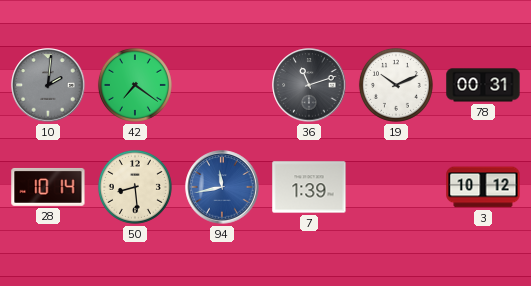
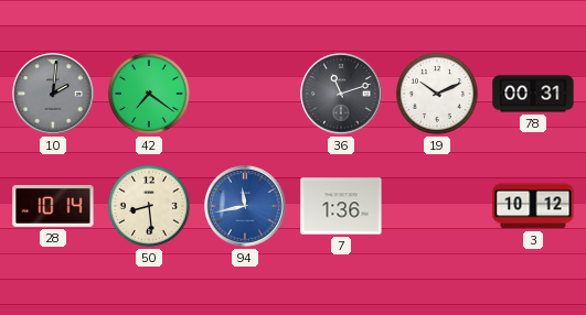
7: 1:39 -> 1:36 (341, 206)
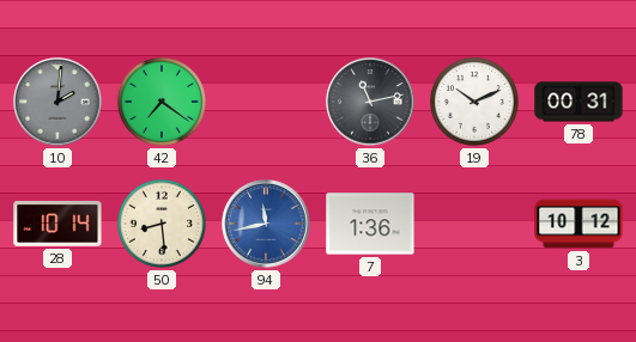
36: 11:12 -> 11:13 (370, 102)
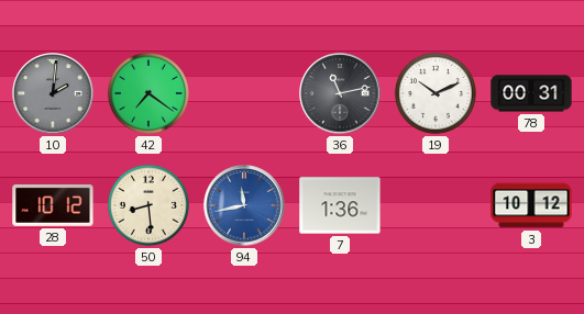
28: 10:14 -> 10:12 (53, 205)
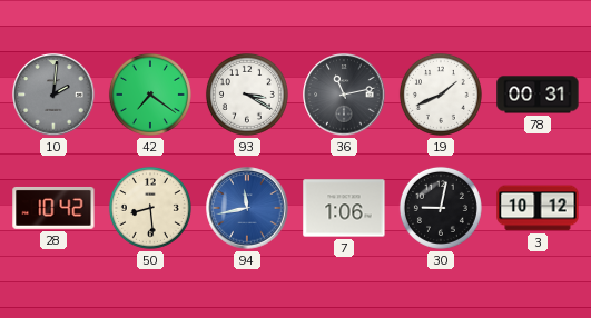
93: none -> 3:20 (247, 95)
19: 10:11 -> 1:41 (441, 95)
28: 10:12 -> 10:42 (53, 208)
7: 1:36 -> 1:06 (344, 208)
30: none -> 9:02 (441, 208)
